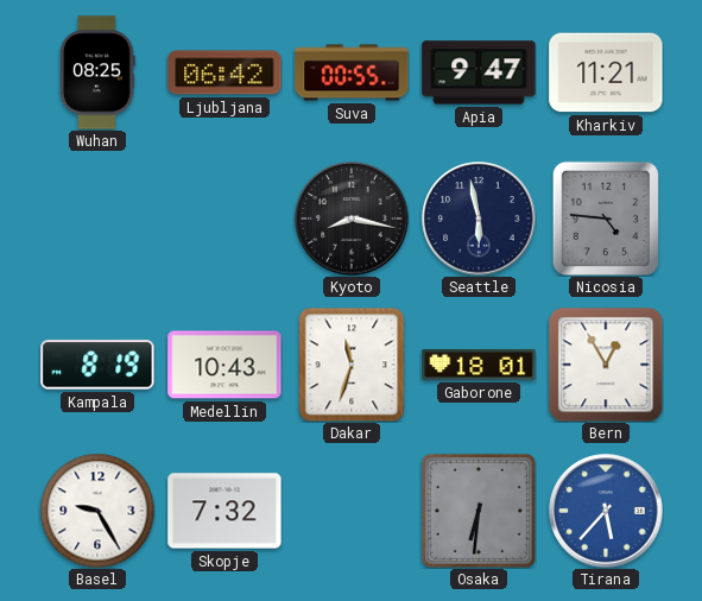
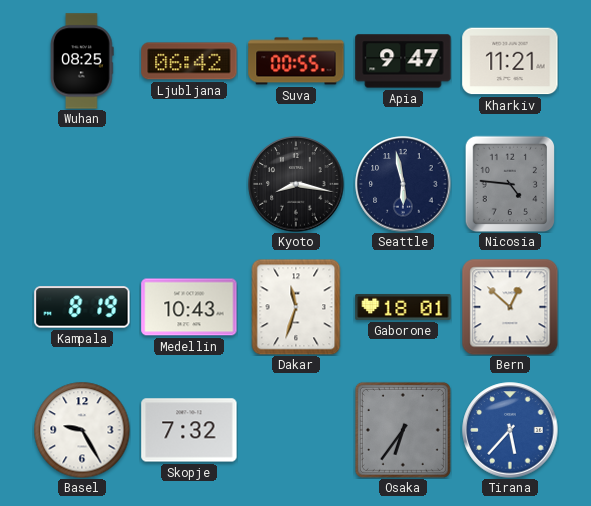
Bern: 12:55 -> 12:52 (510, 307)
Osaka: 6:31 -> 6:36 (403, 430)
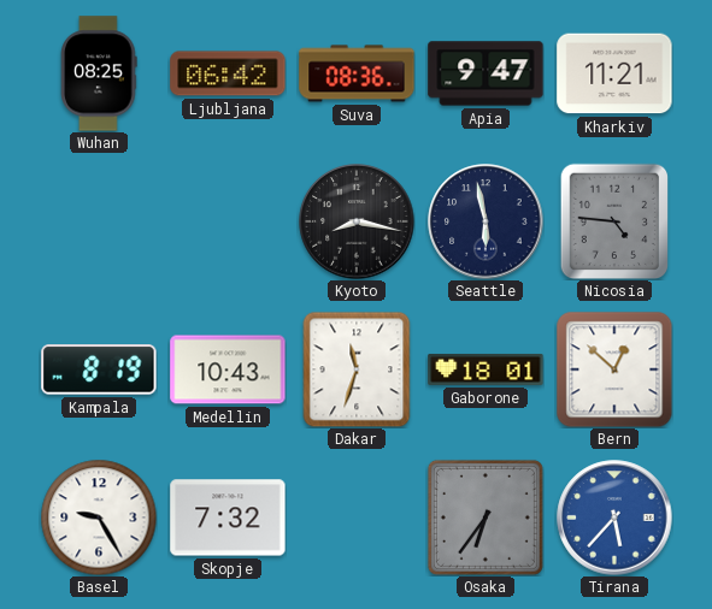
Suva: 00:55 -> 08:36 (357, 73)
